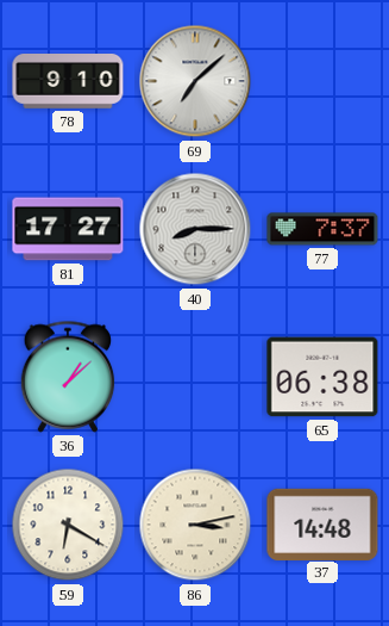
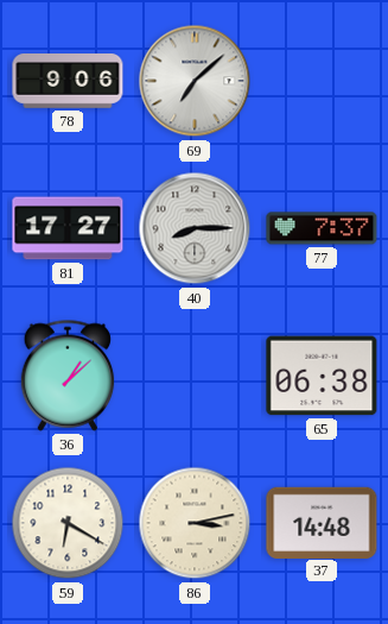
78: 9:10 -> 9:06 (68, 82)
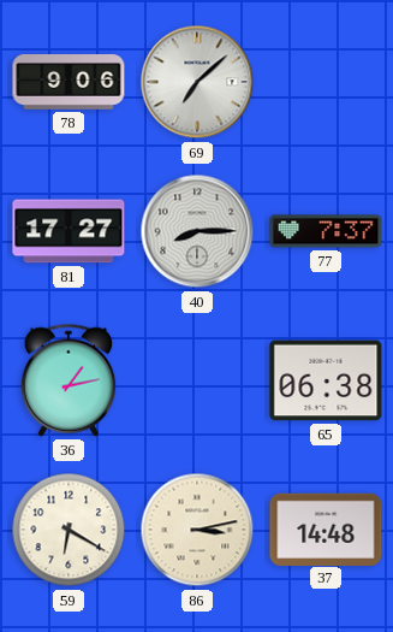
36: 1:08 -> 1:13 (69, 380)
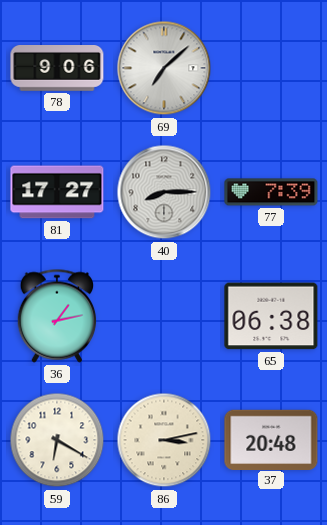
77: 7:37 -> 7:39 (271, 192)
37: 14:48 -> 20:48 (271, 439)
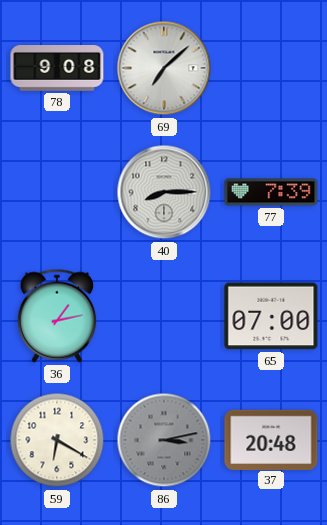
78: 9:06 -> 9:08 (57, 69)
81: 17:27 -> none (57, 192)
65: 06:38 -> 07:00 (271, 316)
86 dial: cream -> grey (164, 440)
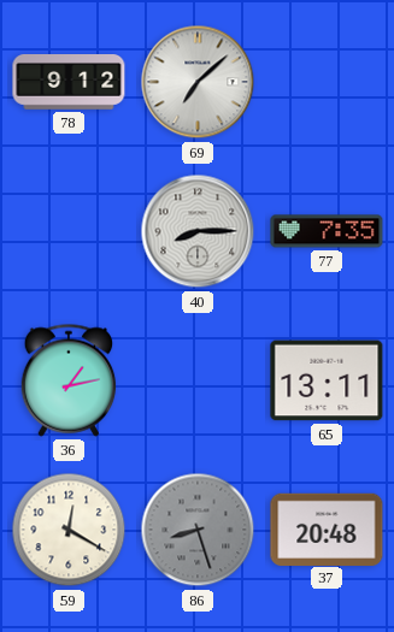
78: 9:08 -> 9:12 (69, 83)
77: 7:39 -> 7:35 (327, 231)
65: 07:00 -> 13:11 (327, 380)
59: 6:20 -> 12:20 (69, 530)
86: 3:13 -> 8:27 (198, 530)
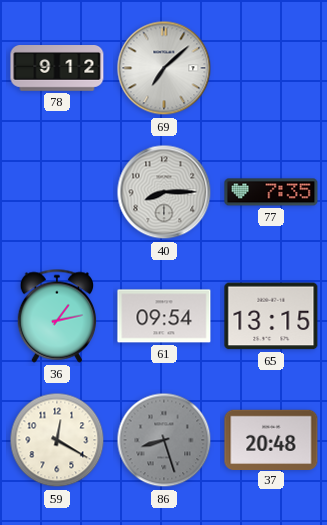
61: none -> 09:54 (164, 316)
65: 13:11 -> 13:15 (271, 316)
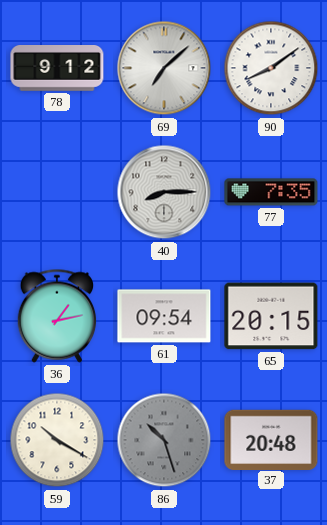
90: none -> 8:09 (271, 68)
65: 13:15 -> 20:15 (271, 316)
59: 12:20 -> 10:20 (57, 440)
86: 8:27 -> 10:27 (164, 440)
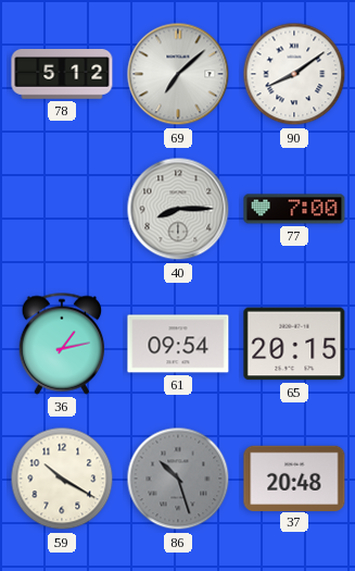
78: 9:12 -> 5:12 (62, 75)
77: 7:35 -> 7:00 (294, 209)
